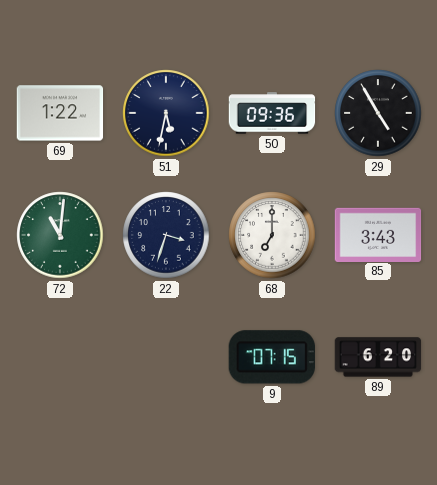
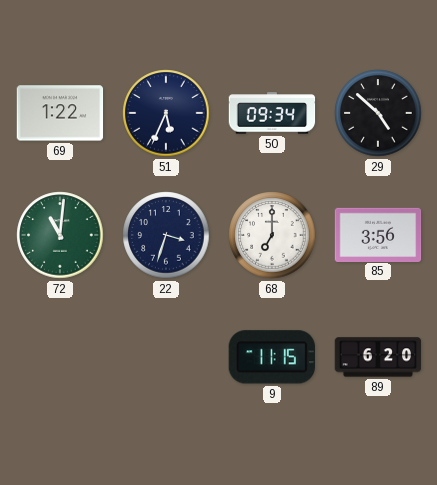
51: 5:32 -> 5:34 (166, 113)
50: 09:36 -> 09:34 (272, 113)
29: 4:55 -> 4:52 (378, 113)
85: 3:43 -> 3:56 (378, 234)
9: 07:15 -> 11:15 (272, 357)
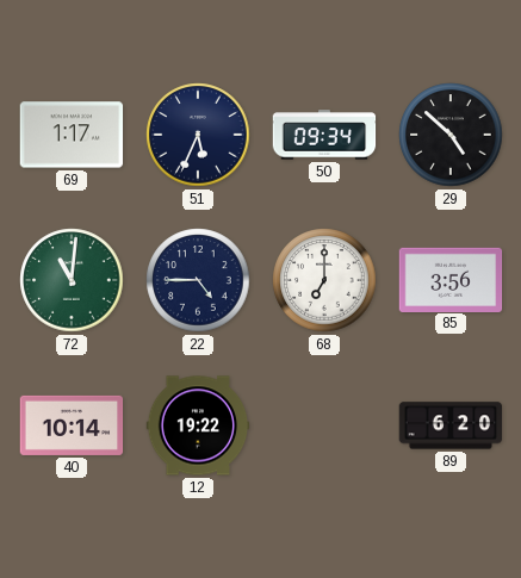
69: 1:22 -> 1:17 (72, 135)
22: 3:33 -> 4:45 (198, 280)
40: none -> 10:14 (72, 425)
12: none -> 19:22 (198, 425)
9: 11:15 -> none (272, 357)
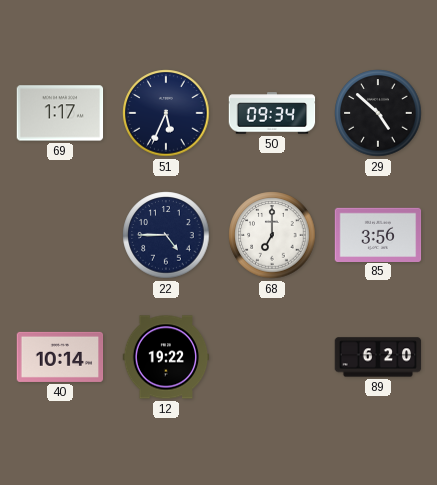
72: 11:01 -> none (72, 280)
